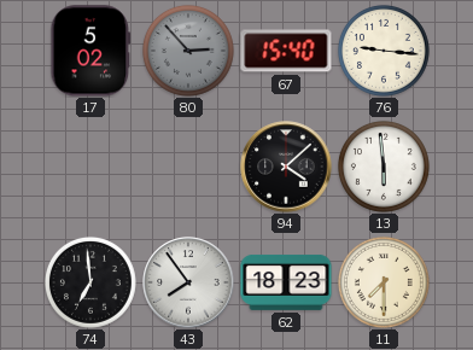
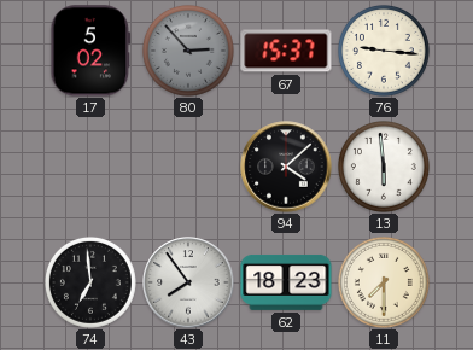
67: 15:40 -> 15:37 (286, 51)
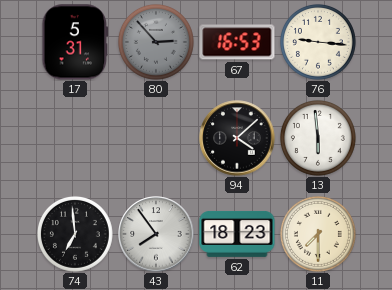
17: 5:02 -> 5:31 (75, 42)
67: 15:37 -> 16:53 (237, 42)
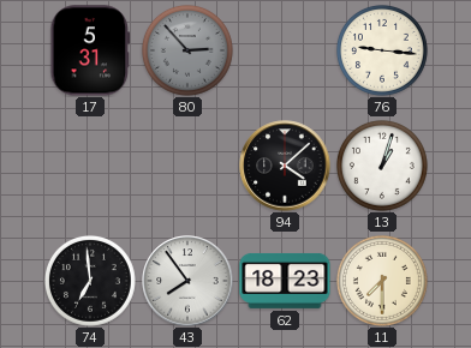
67: 16:53 -> none (237, 42)
13: 5:59 -> 1:03 (382, 166)
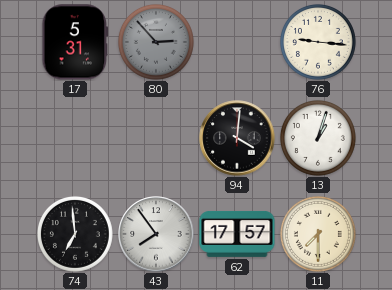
94: 4:08 -> 4:01 (237, 138)
62: 18:23 -> 17:57 (237, 234)
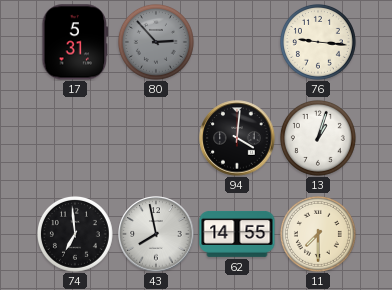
43: 7:54 -> 7:58 (156, 234)
62: 17:57 -> 14:55 (237, 234)
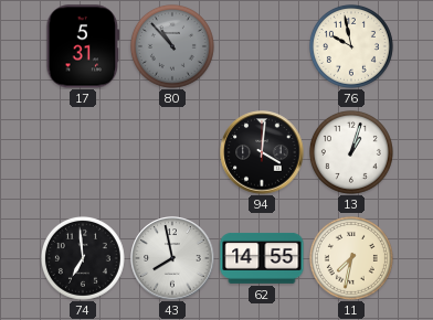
80: 2:53 -> 10:53 (172, 46)
76: 9:16 -> 9:58 (351, 46)
11: 7:30 -> 7:32 (351, 258)
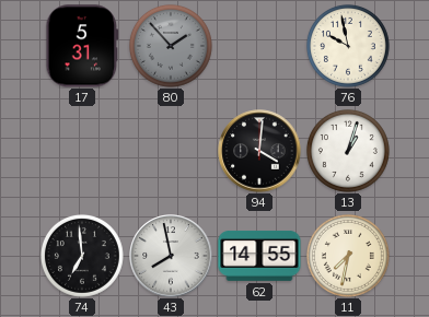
80: 10:53 -> 1:53 (171, 46)
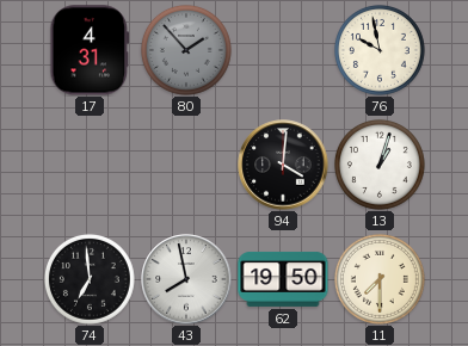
17: 5:31 -> 4:31 (90, 50)
62: 14:55 -> 19:50 (283, 279)
11: 7:32 -> 7:30 (380, 279)
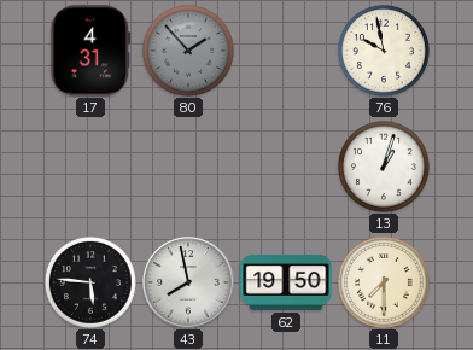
94: 4:01 -> none (283, 165)
74: 6:59 -> 5:46 (90, 282)
